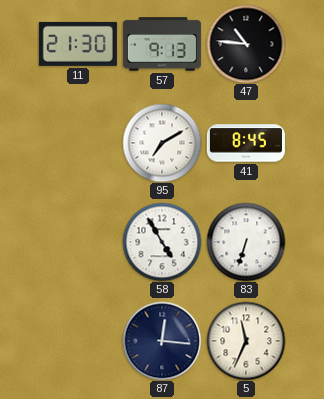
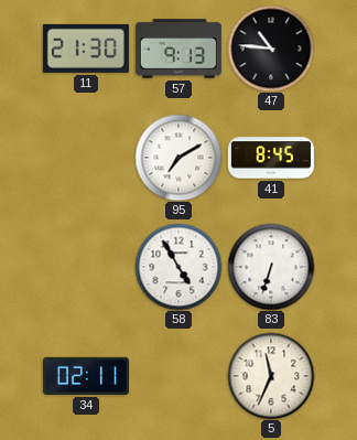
34: none -> 02:11 (86, 376)
87: 12:16 -> none (162, 341)
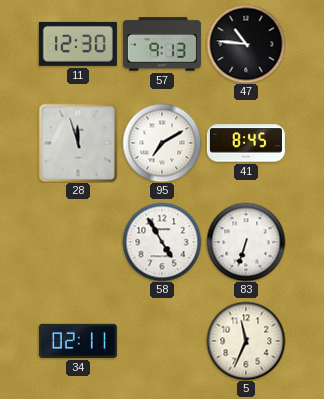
11: 21:30 -> 12:30 (78, 44)
28: none -> 11:57 (78, 143)
